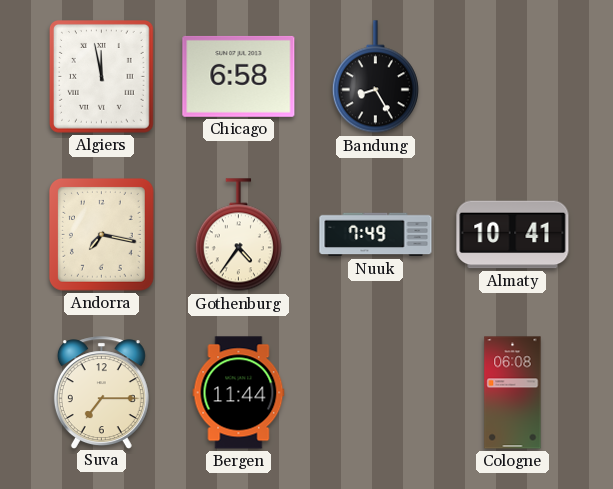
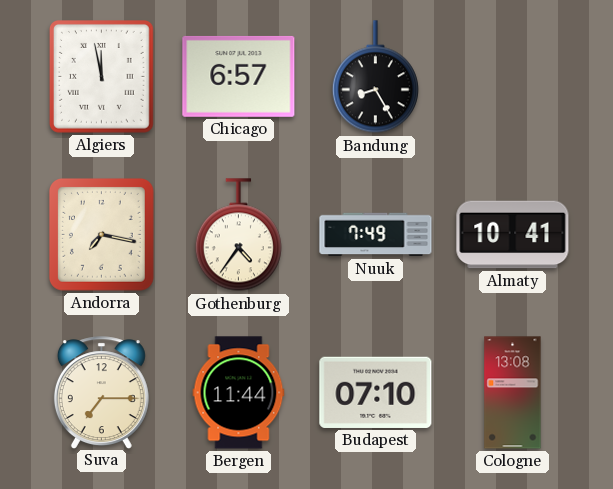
Chicago: 6:58 -> 6:57 (239, 76)
Budapest: none -> 07:10 (376, 392)
Cologne: 06:08 -> 13:08 (513, 393)
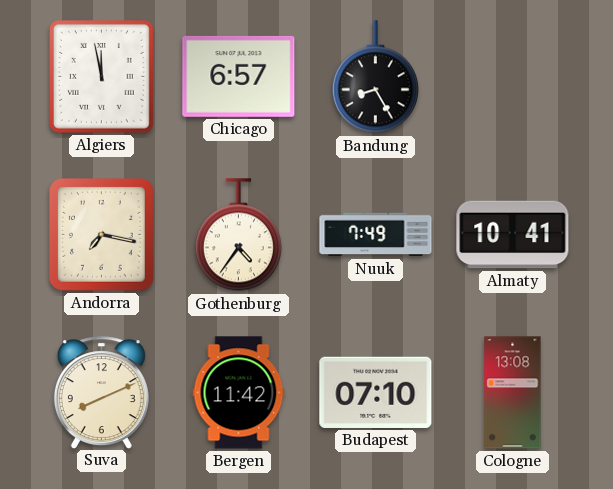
Suva: 7:15 -> 8:11 (101, 392)
Bergen: 11:44 -> 11:42 (239, 393)
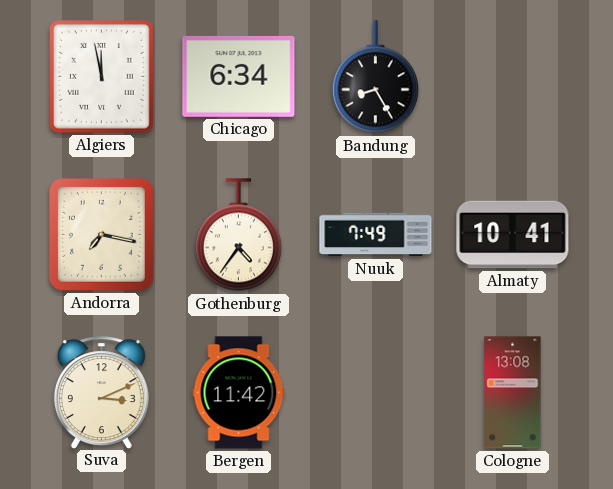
Chicago: 6:57 -> 6:34 (239, 76)
Suva: 8:11 -> 3:11 (101, 392)
Budapest: 07:10 -> none (376, 392)
